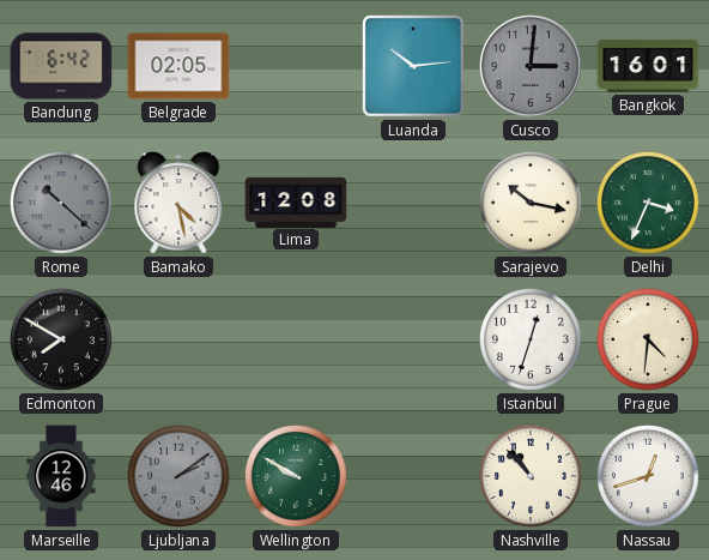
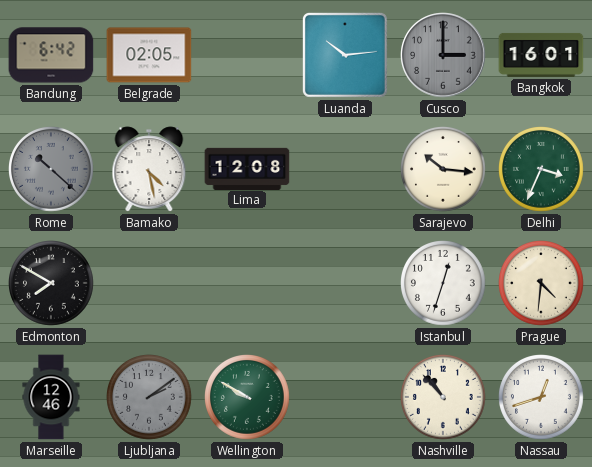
Cusco: 3:01 -> 3:00 (443, 55)
Sarajevo: 10:17 -> 10:16 (444, 170)
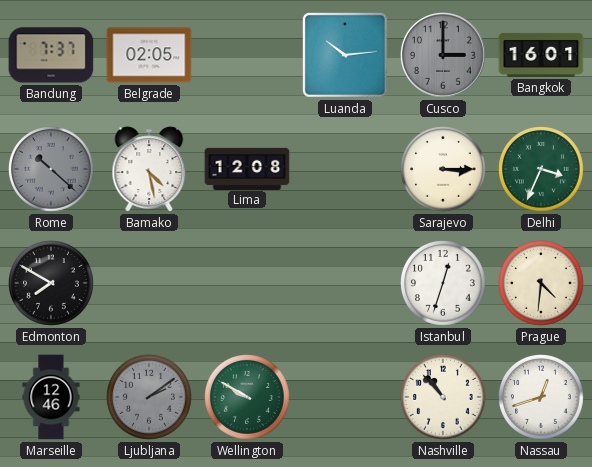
Bandung: 6:42 -> 7:37 (51, 55)
Sarajevo: 10:16 -> 3:15 (444, 170)
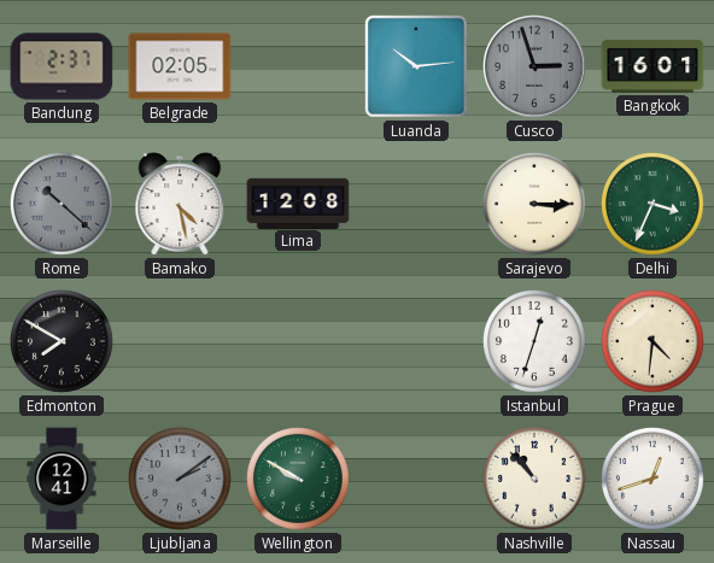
Bandung: 7:37 -> 2:37 (62, 66)
Cusco: 3:00 -> 2:57 (534, 66)
Marseille: 12:46 -> 12:41 (62, 479)
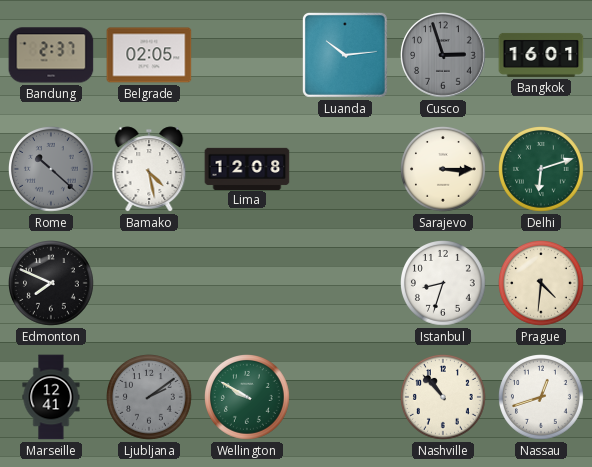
Delhi: 3:34 -> 6:12 (542, 170)
Edmonton: 7:50 -> 7:49 (52, 284)
Istanbul: 12:33 -> 8:33 (444, 284)
